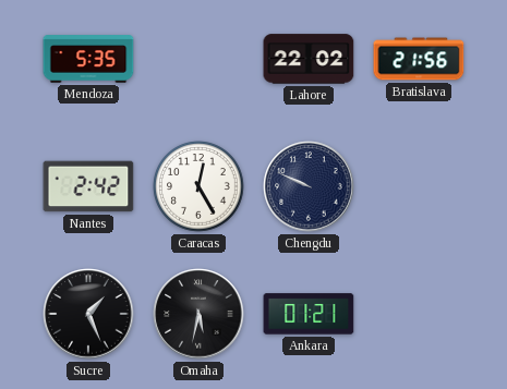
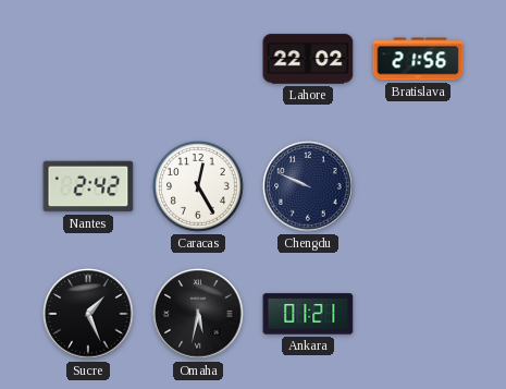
Mendoza: 5:35 -> none (88, 59)
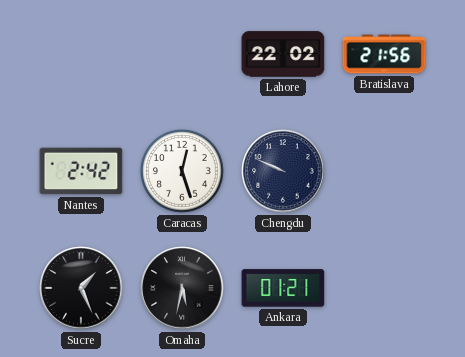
Caracas: 12:25 -> 12:27 (182, 171)
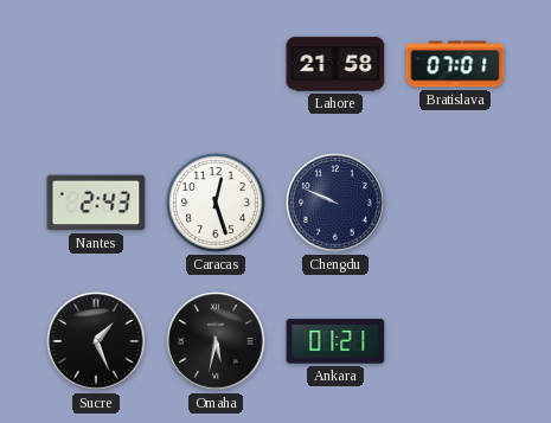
Lahore: 22:02 -> 21:58 (335, 64)
Bratislava: 21:56 -> 07:01 (455, 64)
Nantes: 2:42 -> 2:43 (96, 203)
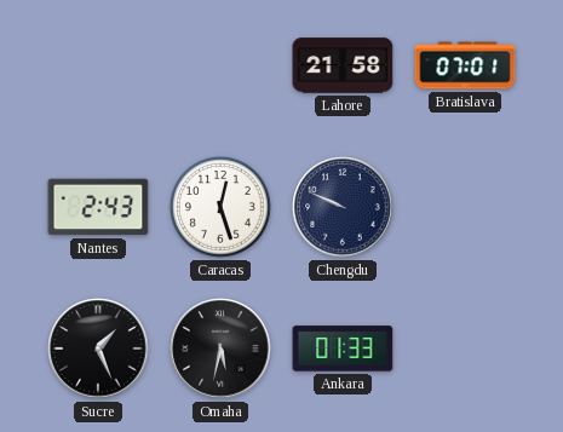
Ankara: 01:21 -> 01:33 (343, 349)
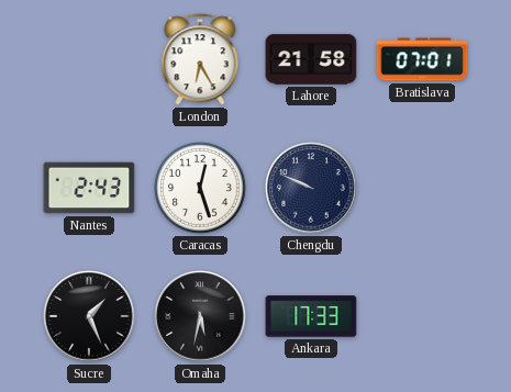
London: none -> 6:25 (200, 59)
Ankara: 01:33 -> 17:33 (311, 316)
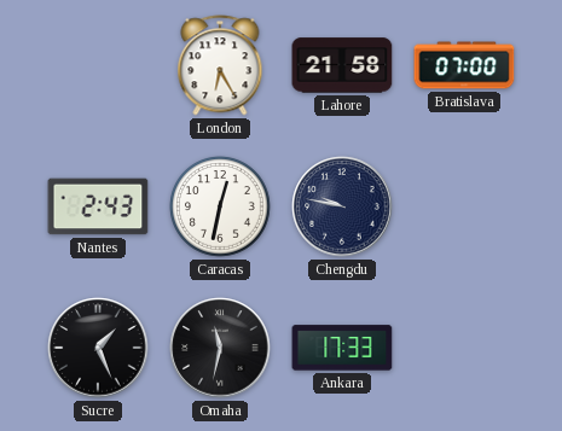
Bratislava: 07:01 -> 07:00 (464, 65)
Caracas: 12:27 -> 12:32 (220, 206)
Chengdu: 9:49 -> 9:47 (342, 206)
Omaha: 5:32 -> 11:32 (220, 348)
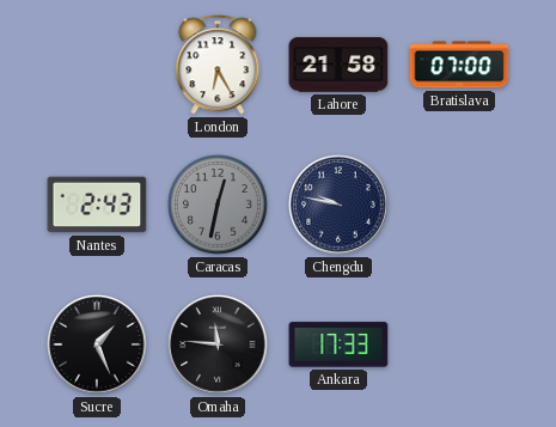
Caracas dial: white -> grey (218, 205)
Omaha: 11:32 -> 11:46 (218, 344)
